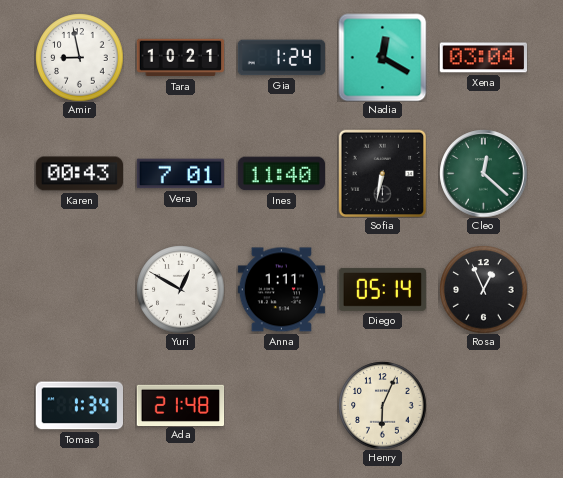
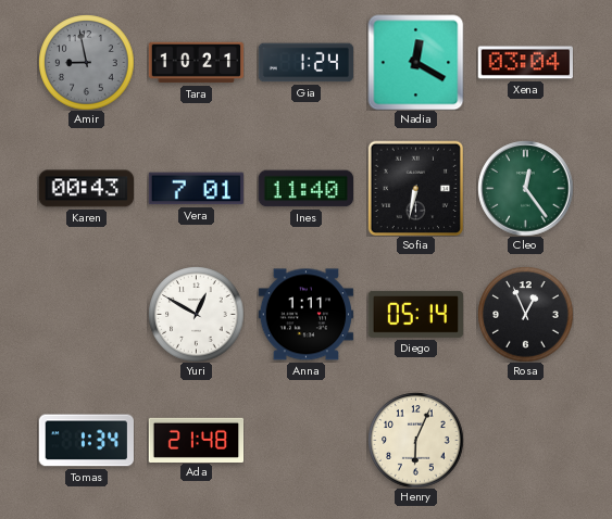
Amir dial: white -> grey (86, 62)
Cleo: 12:22 -> 12:24 (525, 188)
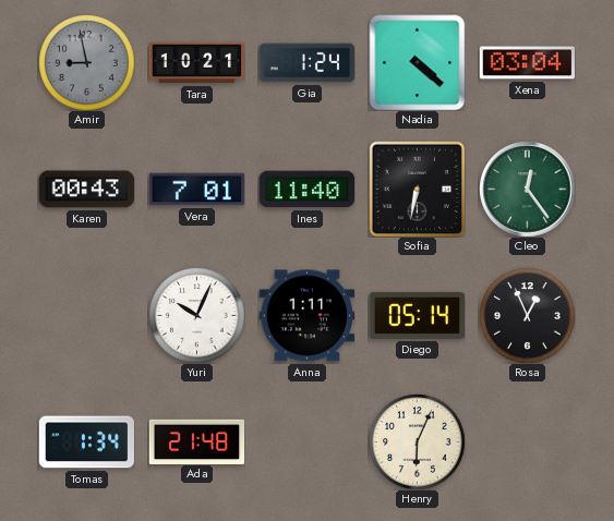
Nadia: 12:20 -> 4:22 (417, 62)
Yuri: 12:50 -> 10:04 (196, 315)
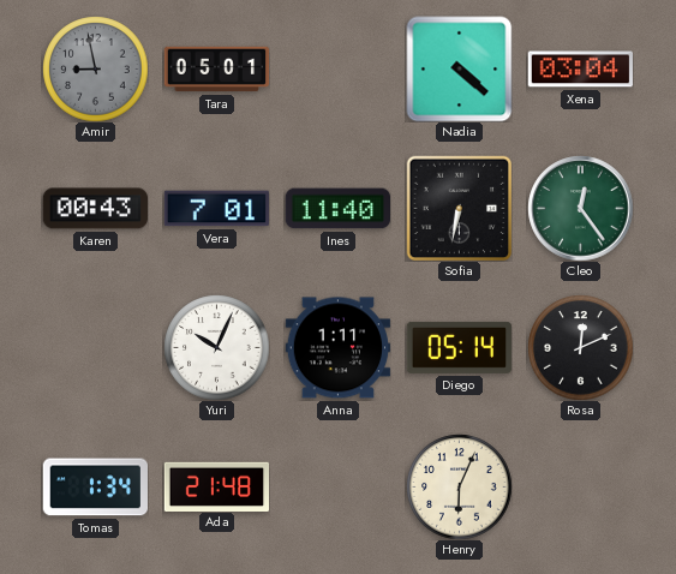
Tara: 10:21 -> 05:01 (216, 70)
Gia: 1:24 -> none (306, 63)
Rosa: 12:56 -> 12:11 (580, 347)
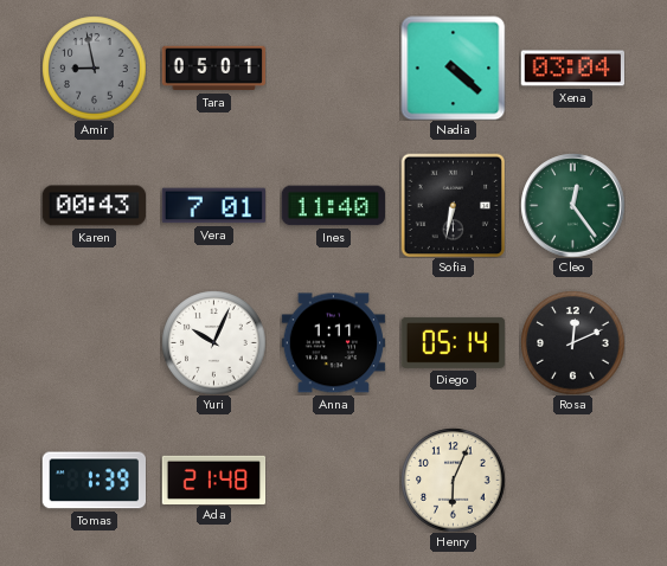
Tomas: 1:34 -> 1:39 (94, 481)
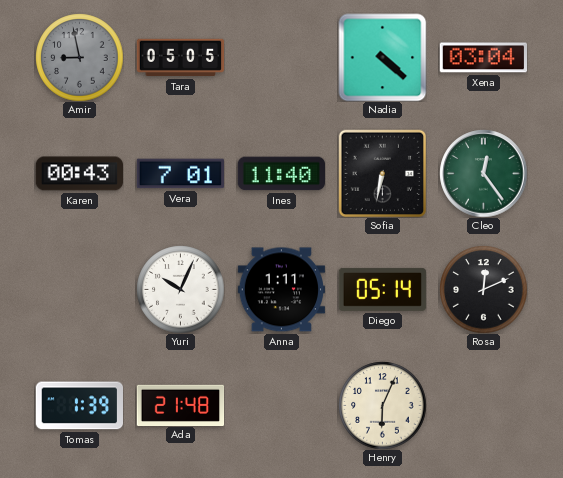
Tara: 05:01 -> 05:05 (180, 58)
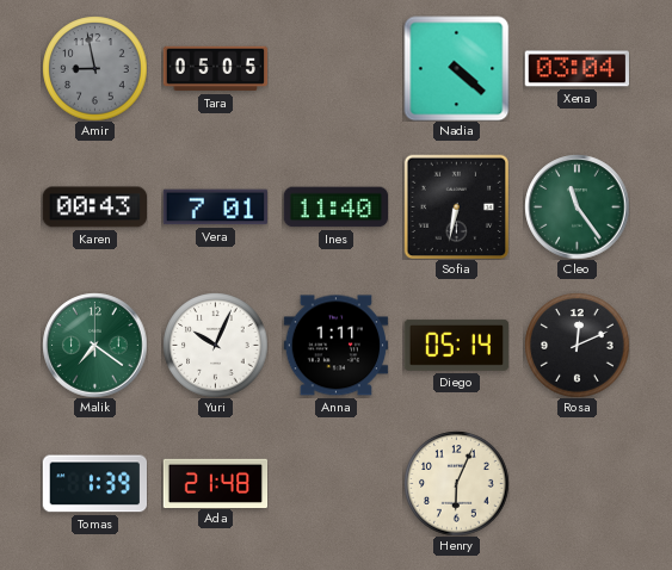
Cleo: 12:24 -> 11:24 (577, 206)
Malik: none -> 7:21 (94, 345)
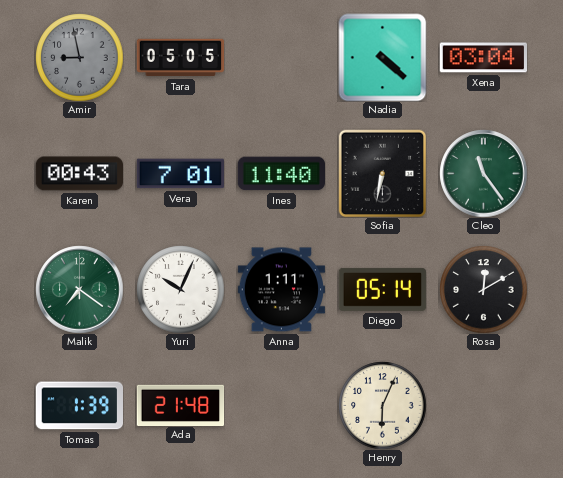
Rosa: 12:11 -> 12:10 (483, 289)
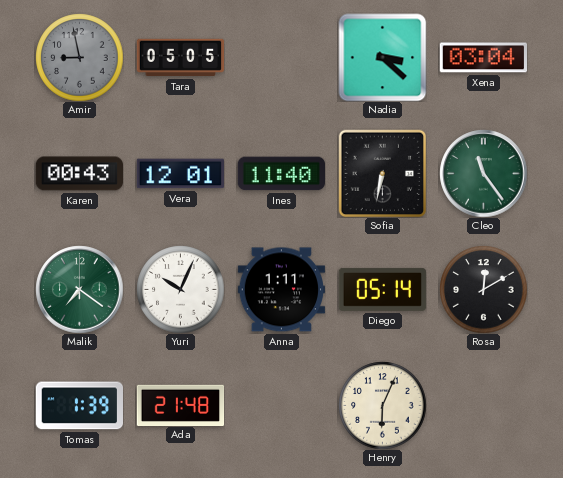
Nadia: 4:22 -> 3:22 (382, 57)
Vera: 7:01 -> 12:01 (180, 174)
